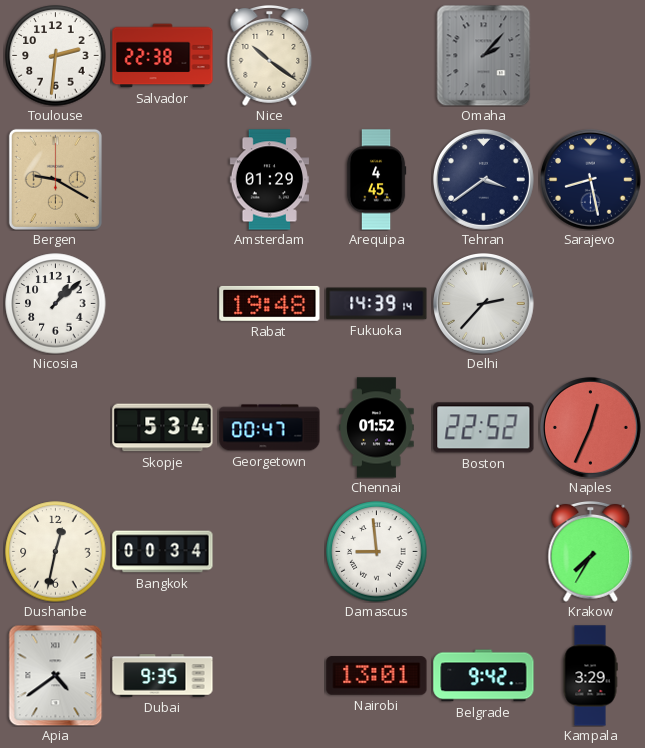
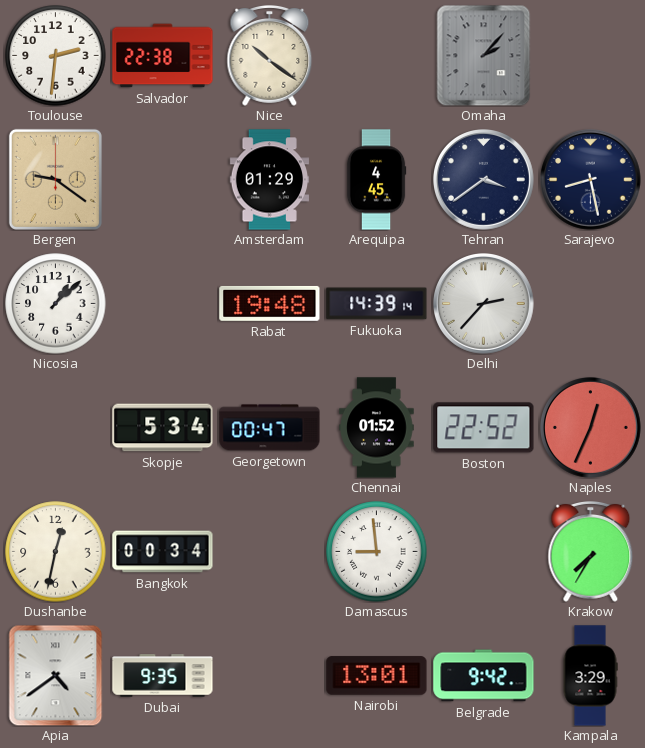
Bergen: 9:20 -> 9:21 (55, 179)
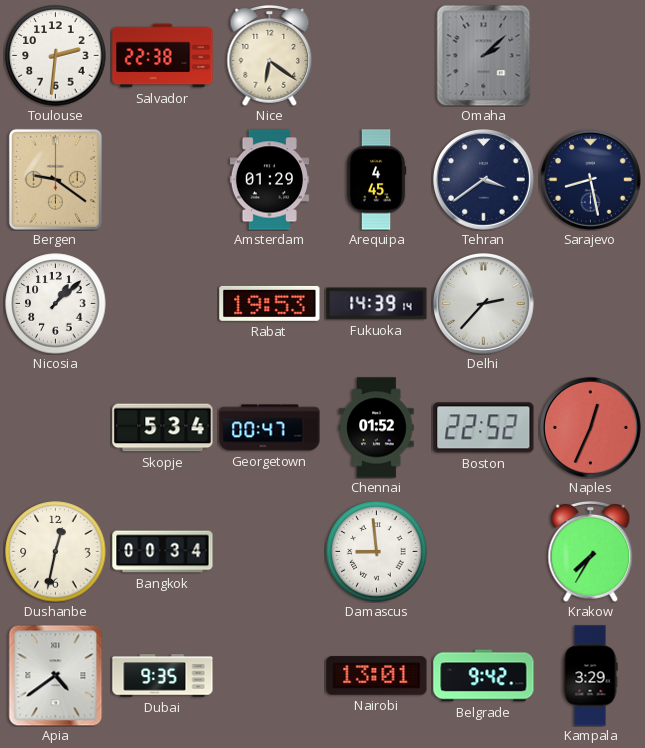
Nice: 10:21 -> 6:21 (270, 56)
Omaha: 2:07 -> 2:08 (484, 55)
Rabat: 19:48 -> 19:53 (270, 303)
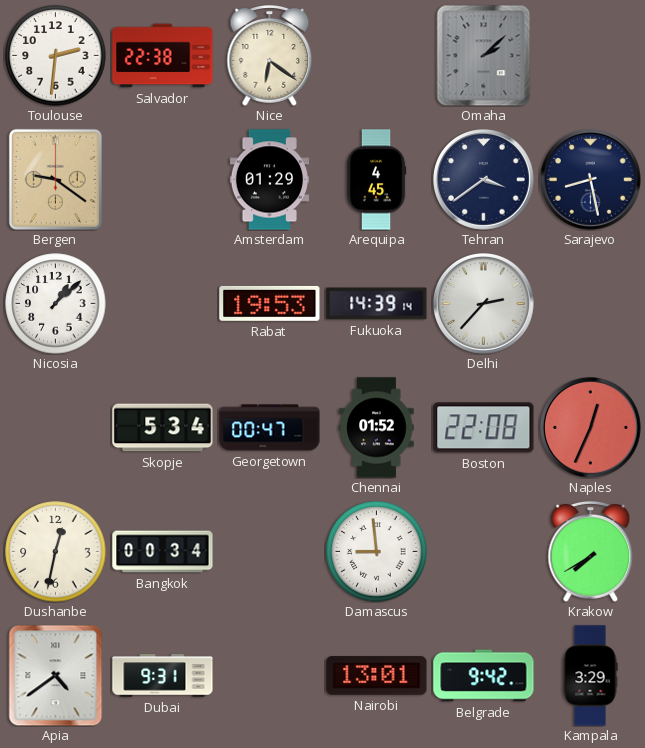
Boston: 22:52 -> 22:08 (484, 428)
Krakow: 7:35 -> 7:40 (591, 552)
Dubai: 9:35 -> 9:31 (163, 676)
